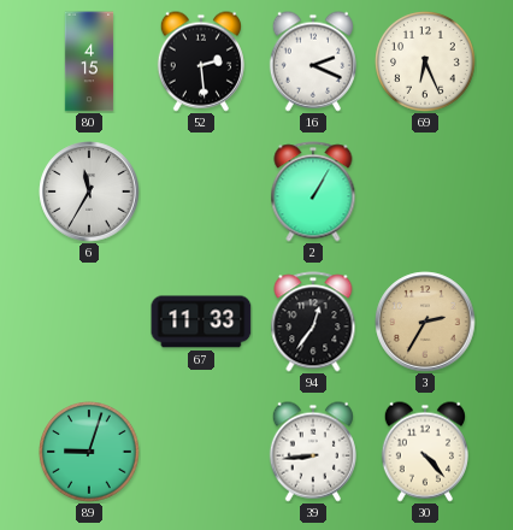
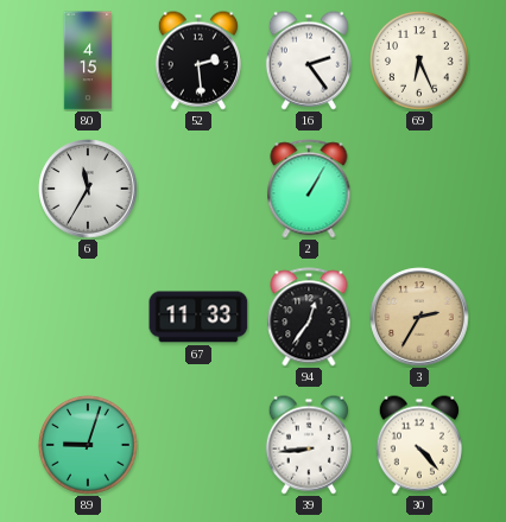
16: 2:19 -> 2:24 (309, 61)
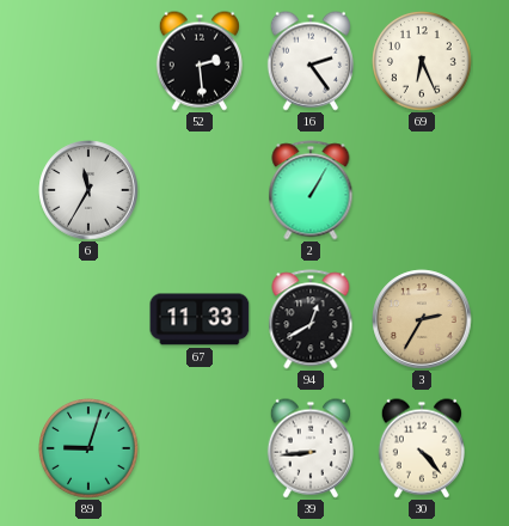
80: 4:15 -> none (88, 61)
94: 12:36 -> 12:40 (311, 319)
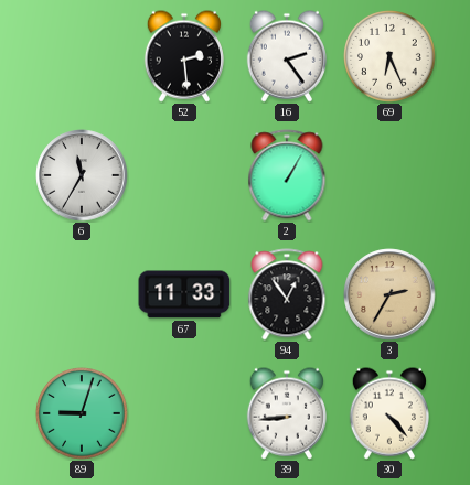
94: 12:40 -> 12:54 (287, 294)
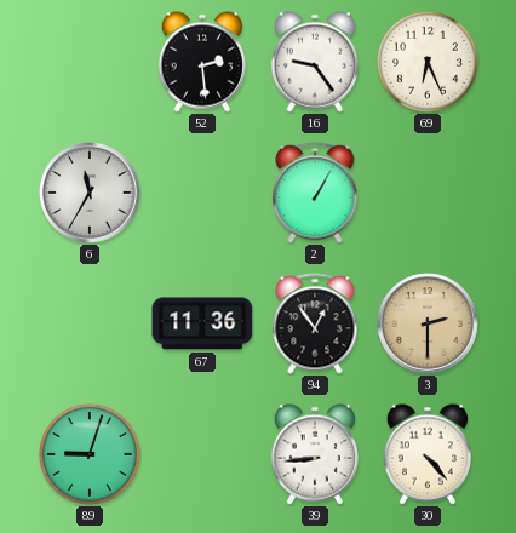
16: 2:24 -> 9:24 (315, 62)
67: 11:33 -> 11:36 (202, 323)
3: 2:35 -> 2:30 (428, 323)
